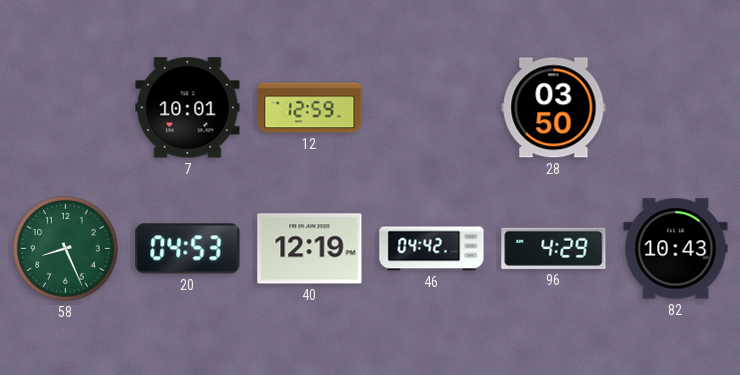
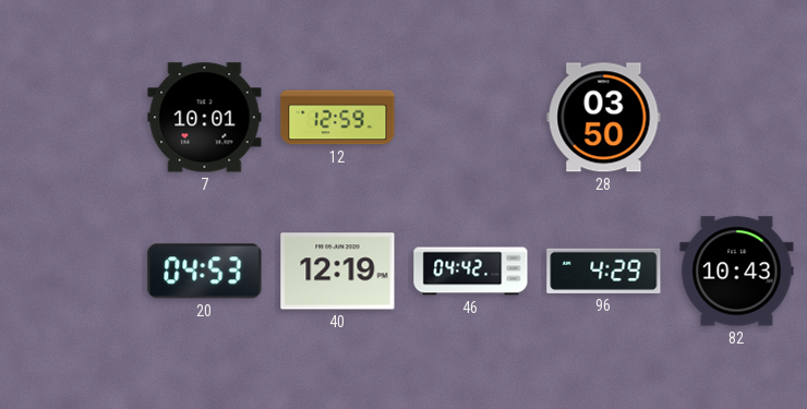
58: 8:26 -> none (66, 249)
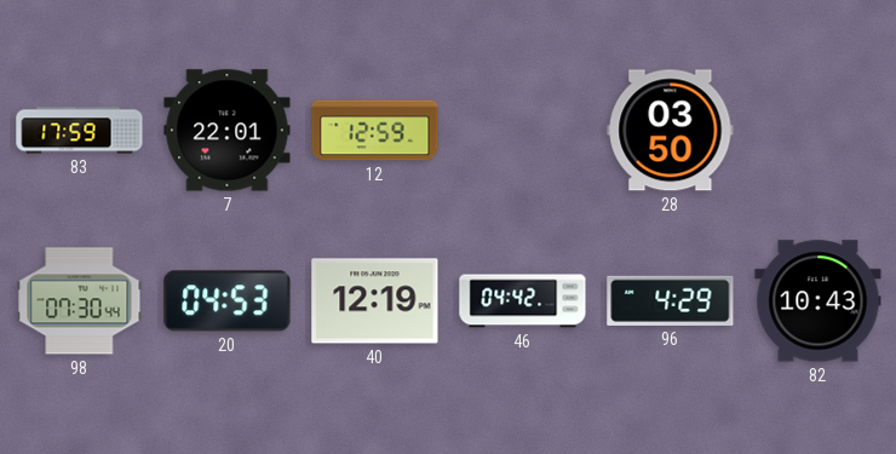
83: none -> 17:59 (80, 131)
7: 10:01 -> 22:01 (228, 131)
98: none -> 07:30 (80, 301)
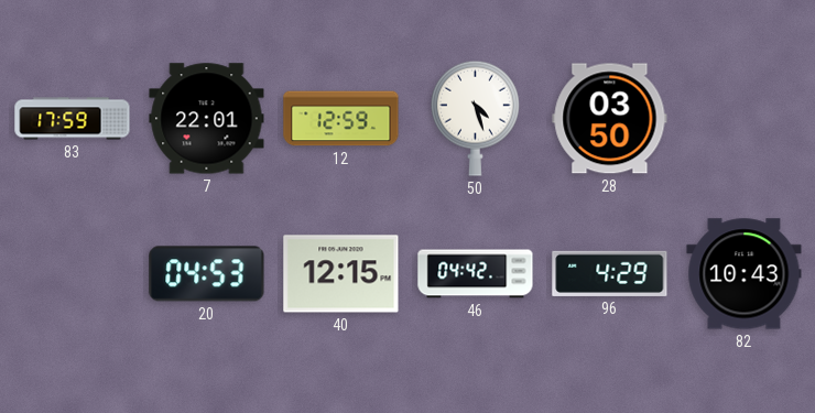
50: none -> 4:27 (476, 118)
98: 07:30 -> none (80, 301)
40: 12:19 -> 12:15 (341, 274)
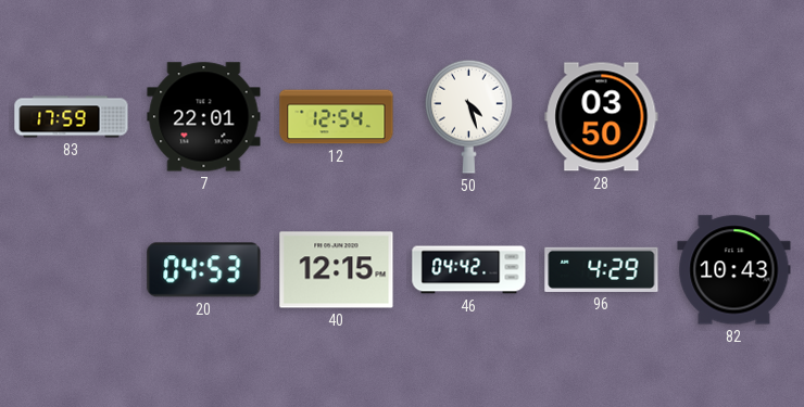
12: 12:59 -> 12:54 (337, 117)
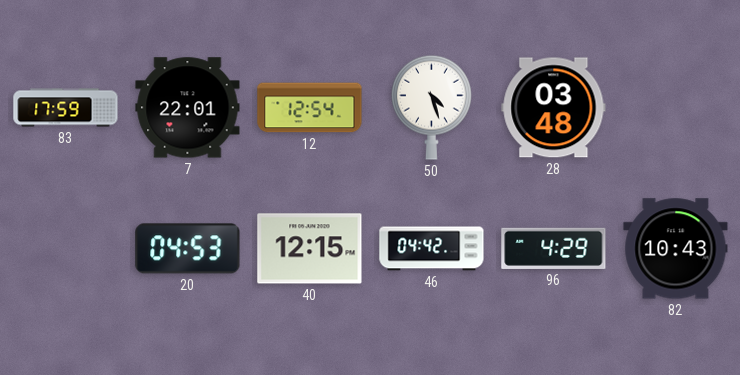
28: 03:50 -> 03:48 (554, 108)
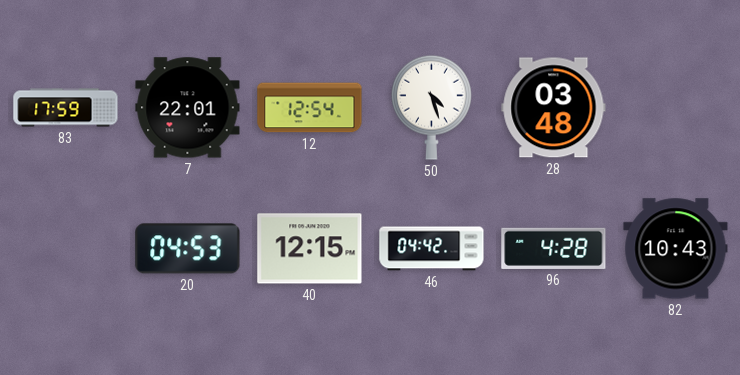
96: 4:29 -> 4:28 (554, 248)
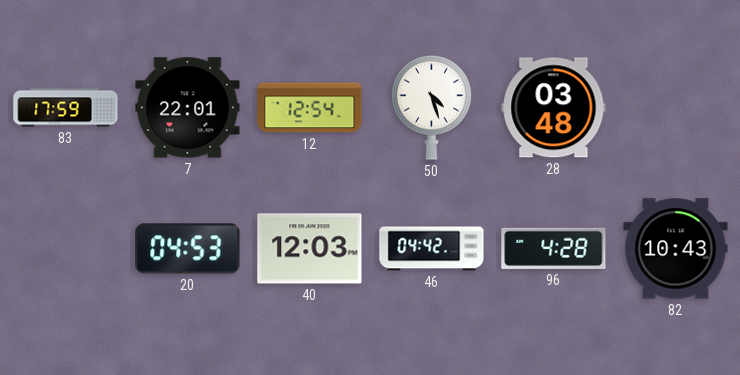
40: 12:15 -> 12:03 (310, 249)
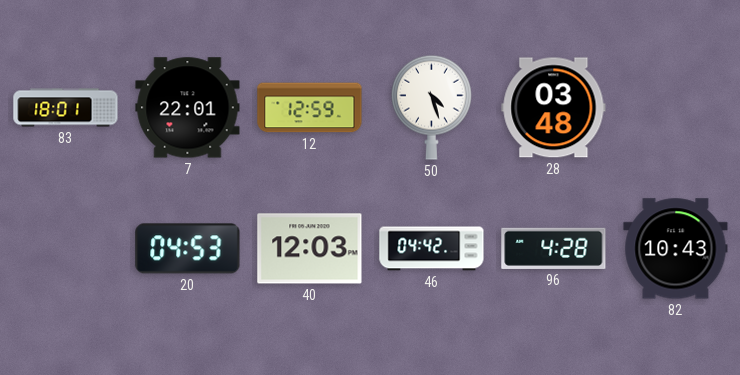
83: 17:59 -> 18:01 (66, 108)
12: 12:54 -> 12:59 (310, 108)
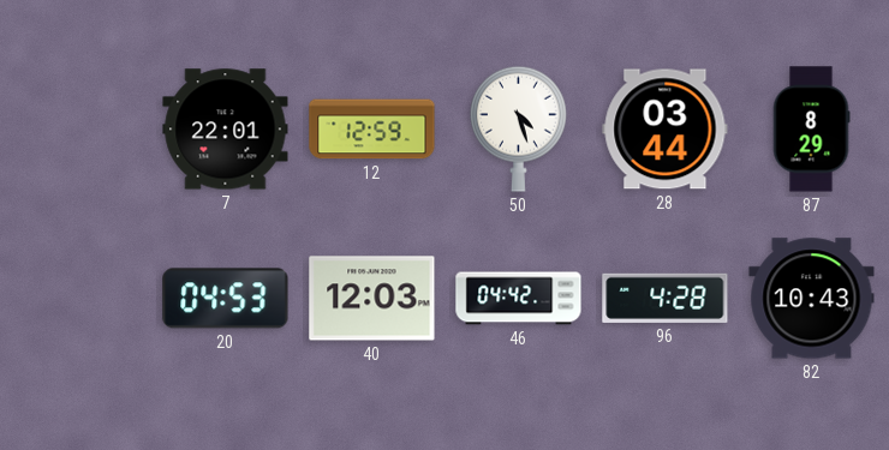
83: 18:01 -> none (66, 108)
28: 03:48 -> 03:44 (666, 130)
87: none -> 8:29 (811, 130)
